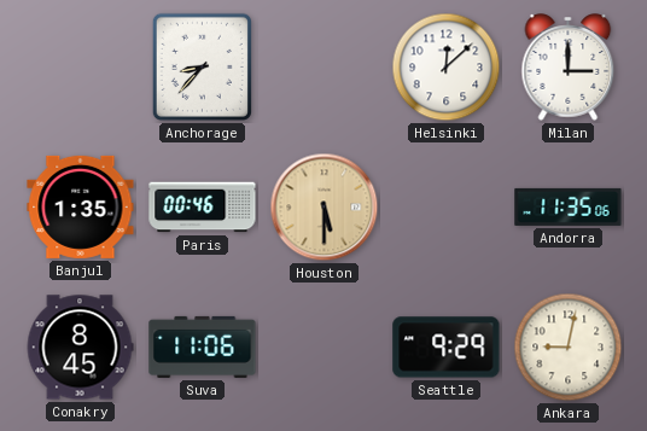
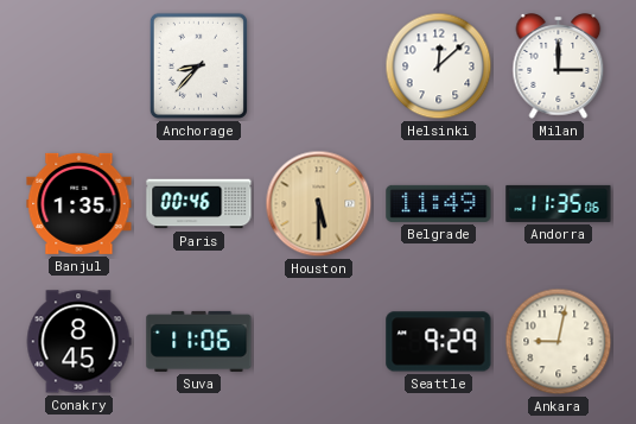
Belgrade: none -> 11:49 (439, 203)
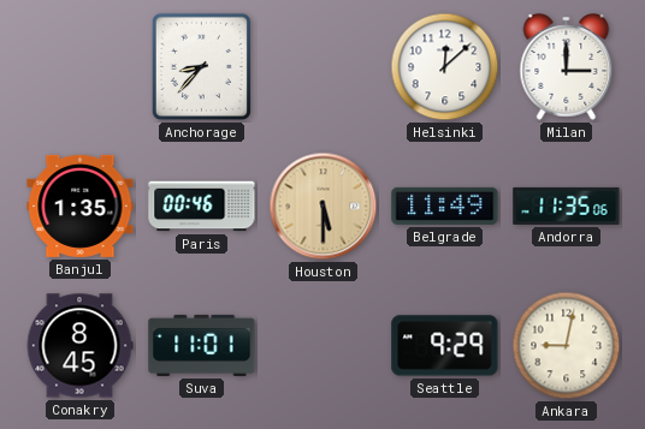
Suva: 11:06 -> 11:01 (202, 345)
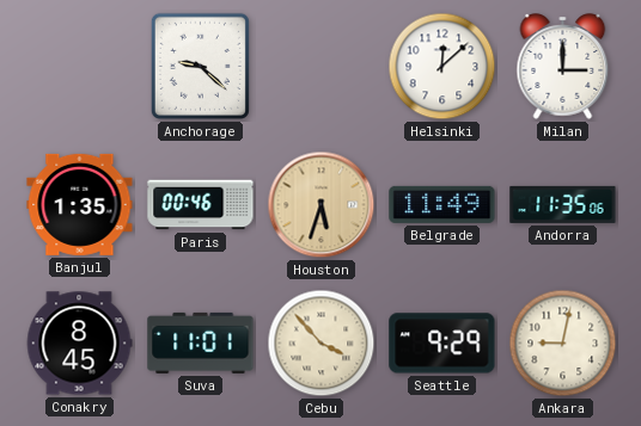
Anchorage: 8:37 -> 9:22 (200, 66)
Houston: 5:30 -> 5:33 (322, 205)
Cebu: none -> 3:53 (322, 344)
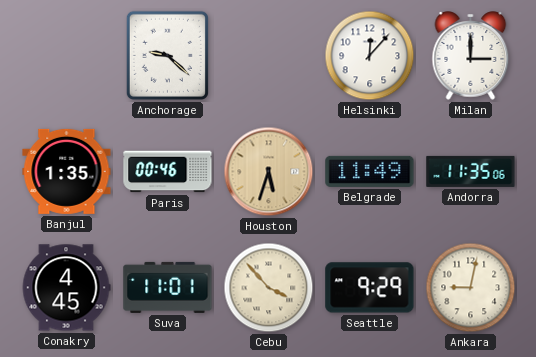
Helsinki: 12:08 -> 12:07 (370, 56)
Conakry: 8:45 -> 4:45 (66, 288)
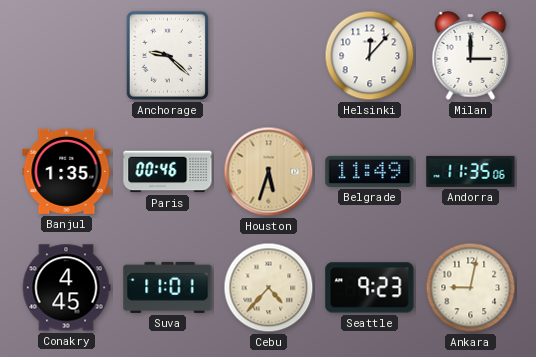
Cebu: 3:53 -> 4:37 (269, 288)
Seattle: 9:29 -> 9:23 (370, 288)
